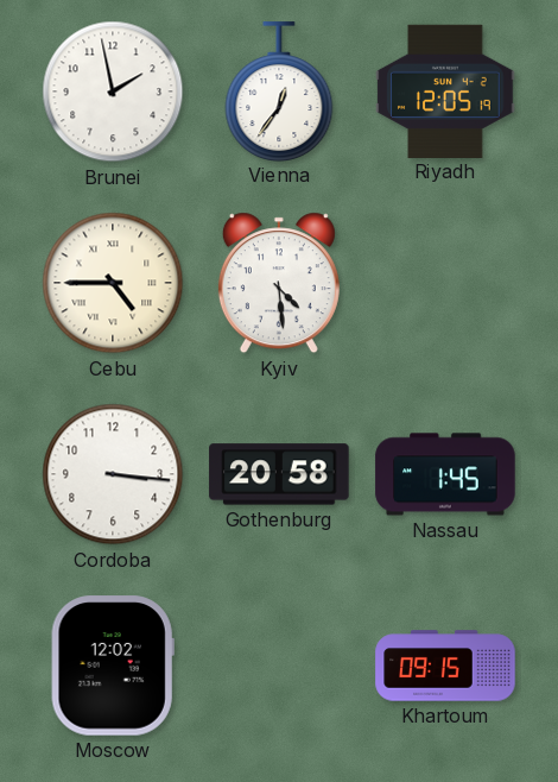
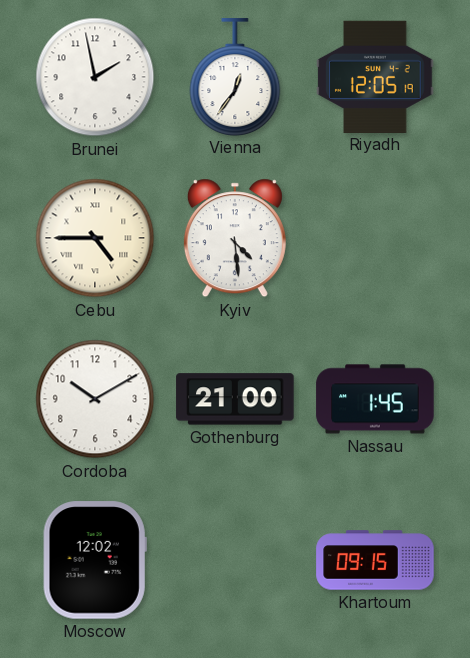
Cordoba: 3:16 -> 10:10 (95, 399)
Gothenburg: 20:58 -> 21:00 (235, 399)
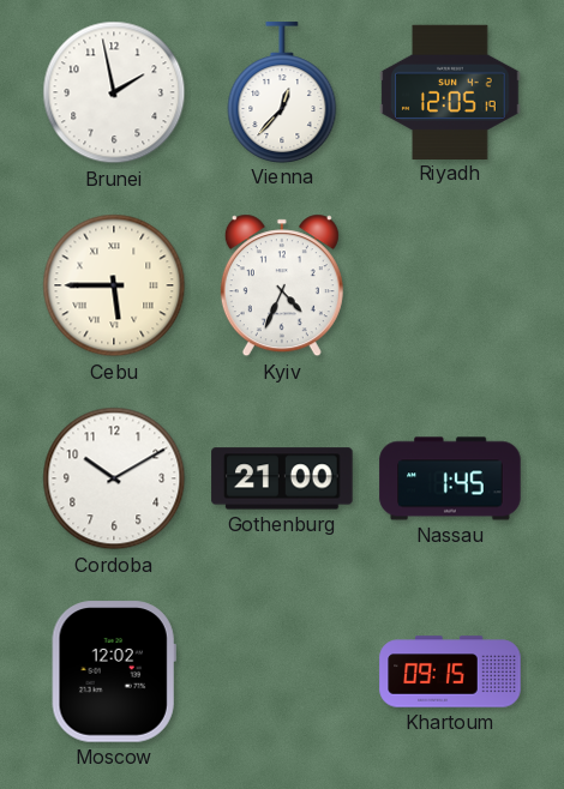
Vienna: 12:36 -> 12:37 (282, 92)
Cebu: 4:45 -> 5:45 (114, 285)
Kyiv: 4:29 -> 4:34 (282, 285)
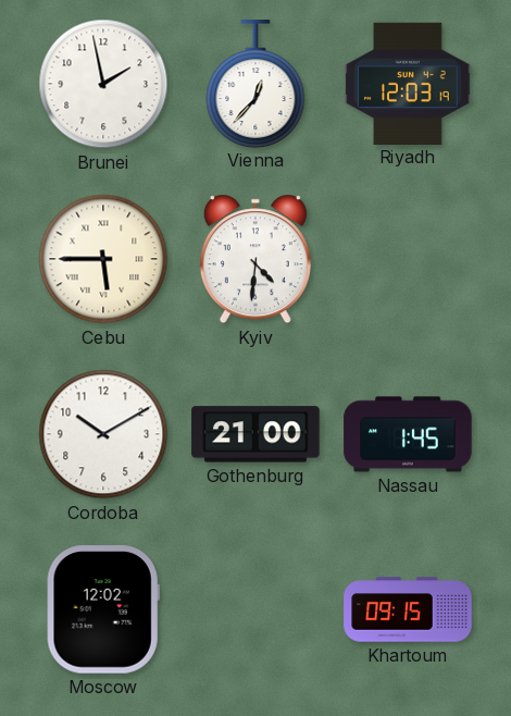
Riyadh: 12:05 -> 12:03 (408, 83)
Kyiv: 4:34 -> 4:31 (255, 259)
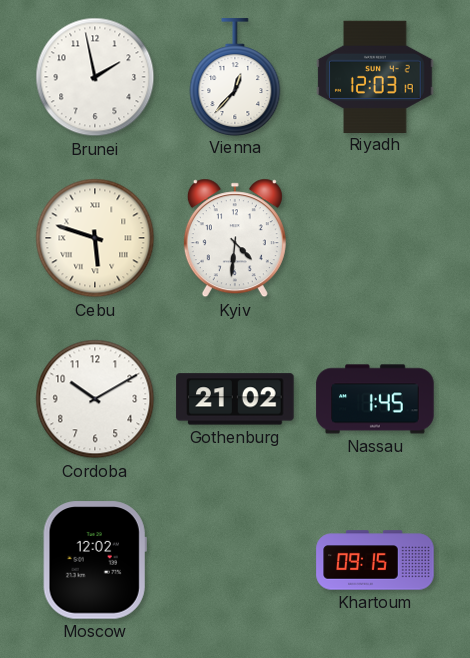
Cebu: 5:45 -> 5:48 (95, 238)
Gothenburg: 21:00 -> 21:02 (235, 399)
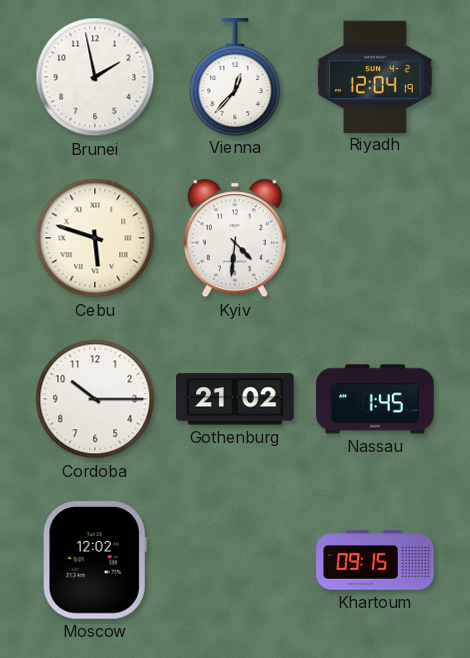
Riyadh: 12:03 -> 12:04 (375, 76)
Cordoba: 10:10 -> 10:15 (95, 399)
